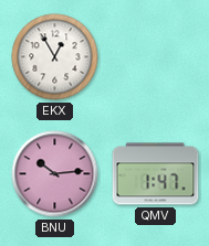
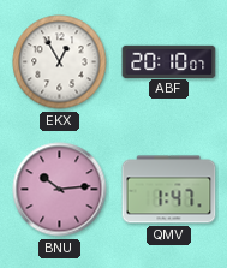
ABF: none -> 20:10 (169, 61)
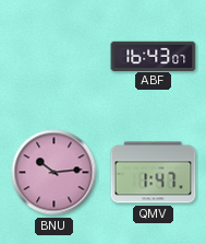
EKX: 12:55 -> none (60, 62)
ABF: 20:10 -> 16:43 (154, 56)
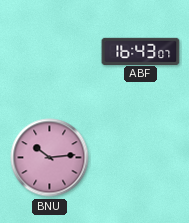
QMV: 1:47 -> none (154, 173)
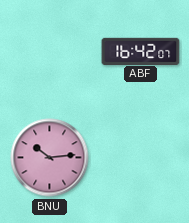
ABF: 16:43 -> 16:42 (141, 51)
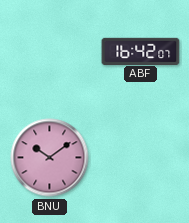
BNU: 10:14 -> 10:09 (50, 158)
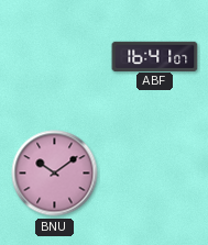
ABF: 16:42 -> 16:41 (155, 56)
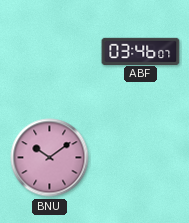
ABF: 16:41 -> 03:46 (141, 51)
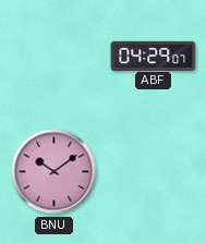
ABF: 03:46 -> 04:29 (154, 56)
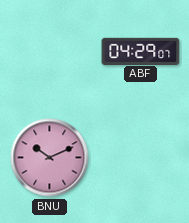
BNU: 10:09 -> 10:11 (50, 158)
